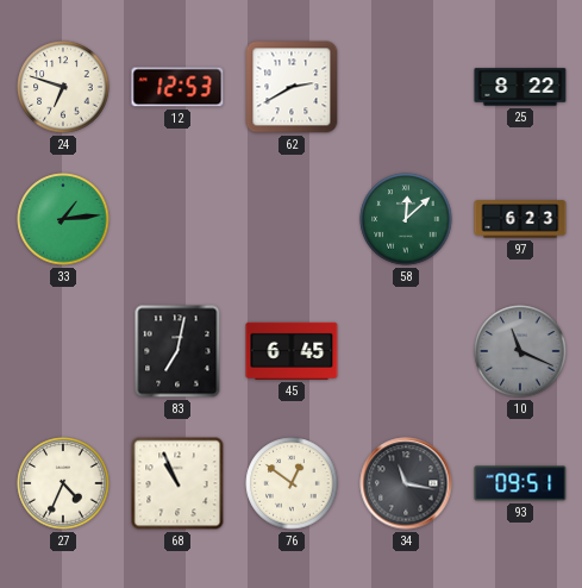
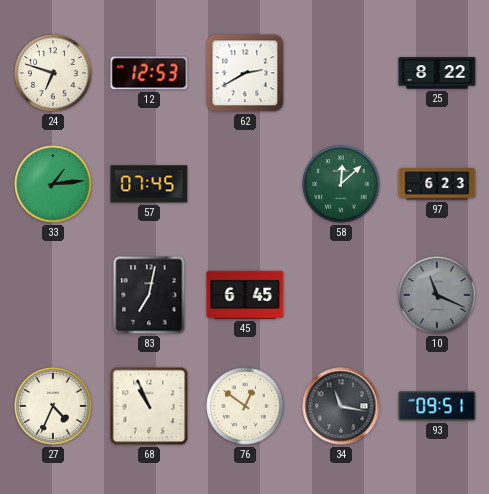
57: none -> 07:45 (149, 184)
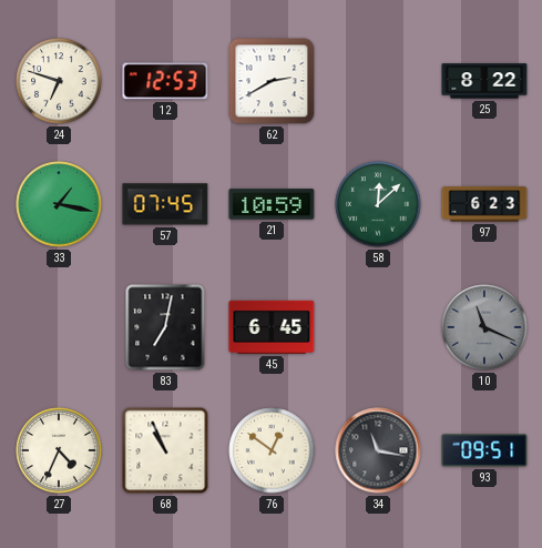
33: 1:14 -> 1:17 (59, 204)
21: none -> 10:59 (272, 204)
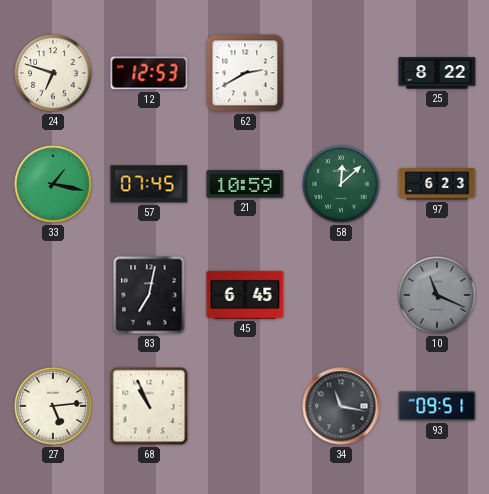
27: 4:34 -> 5:14 (53, 406)
76: 12:51 -> none (272, 450)
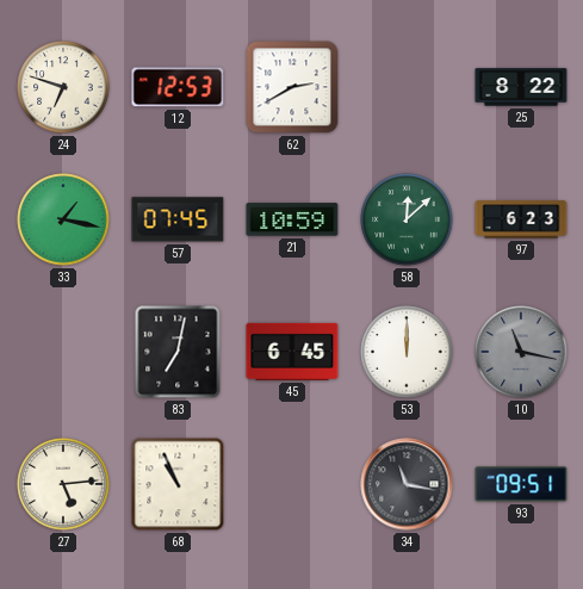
53: none -> 12:00 (407, 352)
10: 11:19 -> 11:17 (521, 352)
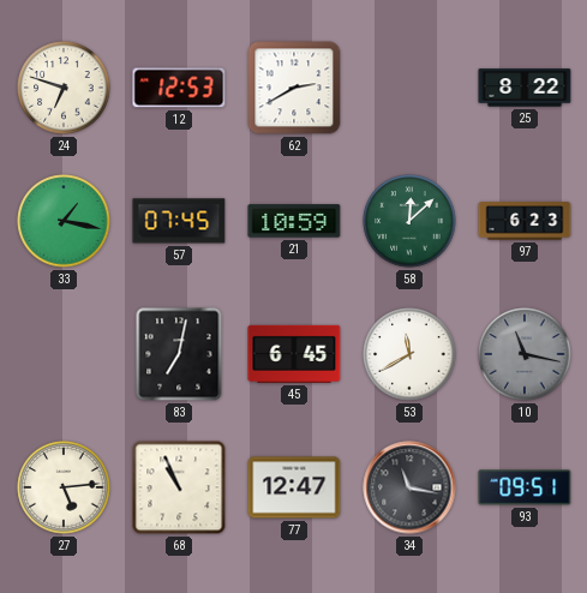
53: 12:00 -> 11:40 (409, 354)
77: none -> 12:47 (294, 487)
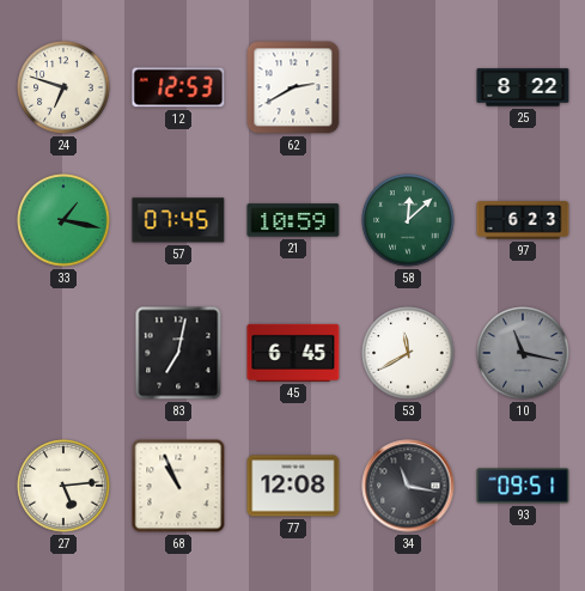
77: 12:47 -> 12:08 (293, 486)
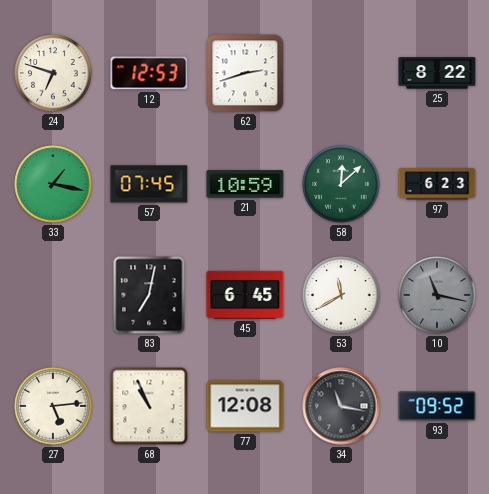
62: 2:40 -> 2:42 (245, 73)
93: 09:51 -> 09:52 (437, 406)
